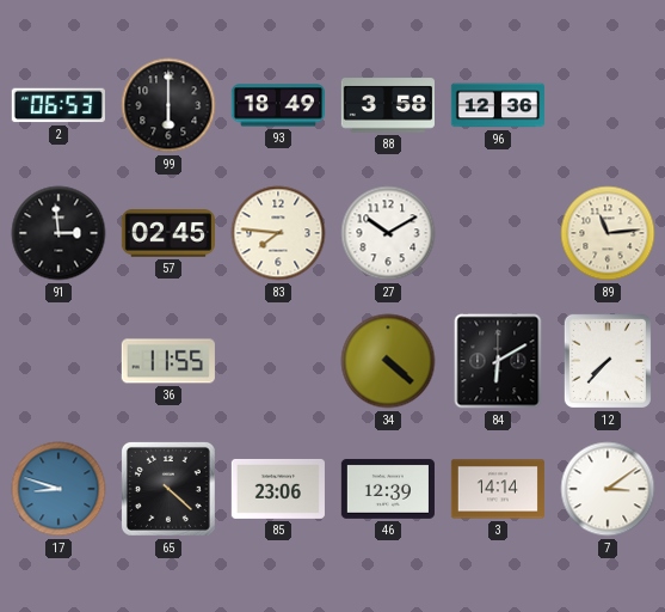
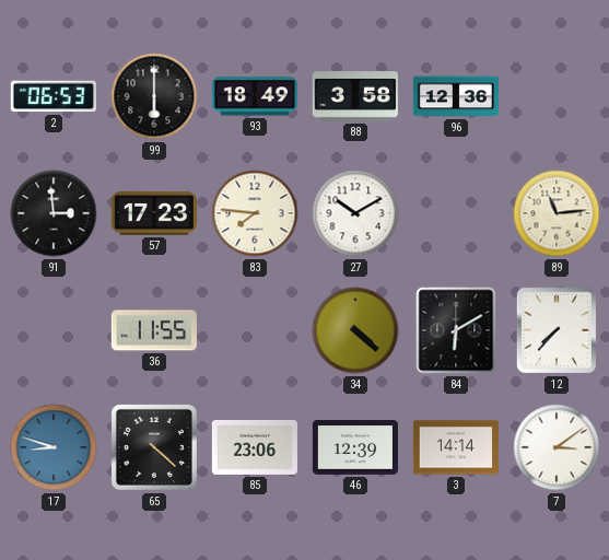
57: 02:45 -> 17:23 (153, 213)
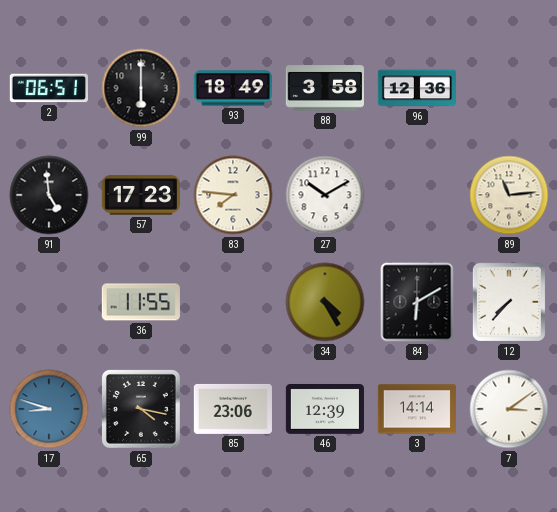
2: 06:53 -> 06:51 (49, 88)
91: 2:59 -> 4:59 (49, 195)
34: 4:22 -> 4:25 (325, 302)
65: 4:22 -> 4:17 (141, 409)
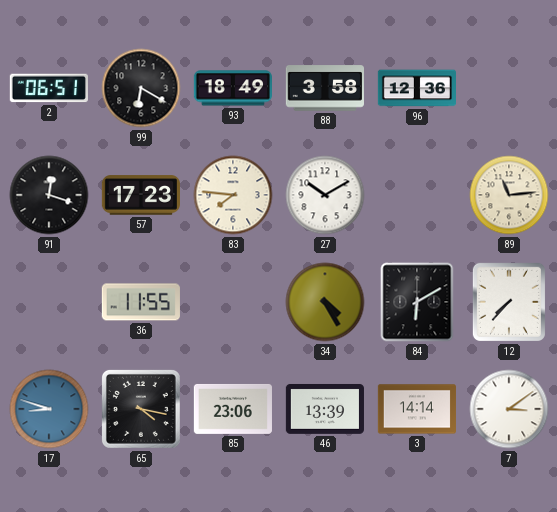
99: 6:00 -> 6:20 (141, 88)
91: 4:59 -> 12:18 (49, 195)
46: 12:39 -> 13:39 (325, 409)
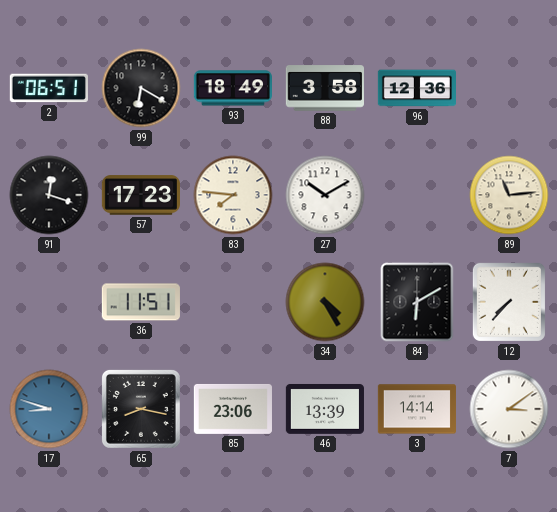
36: 11:55 -> 11:51 (141, 302)
65: 4:17 -> 8:17 (141, 409)
